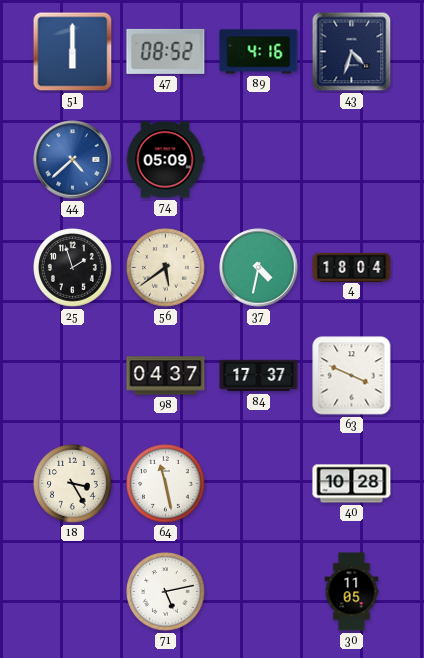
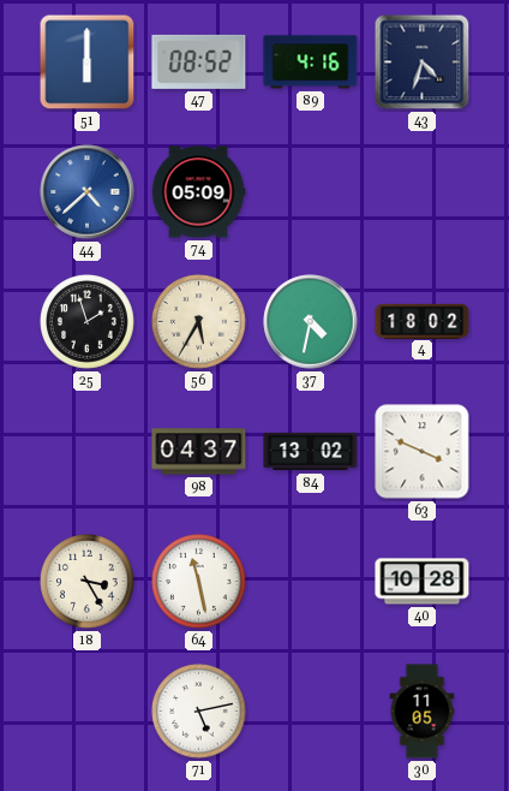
56: 5:39 -> 5:35 (199, 322)
4: 18:04 -> 18:02 (423, 321)
84: 17:37 -> 13:02 (311, 452)
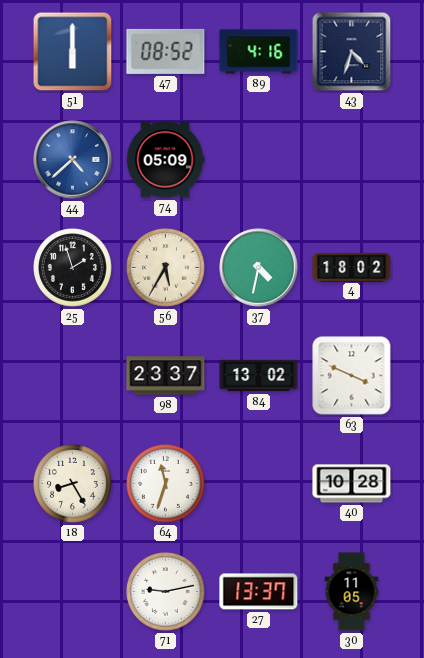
98: 04:37 -> 23:37 (166, 376)
18: 3:25 -> 8:25 (73, 484)
64: 11:28 -> 11:33 (166, 484)
71: 5:13 -> 9:13 (166, 592)
27: none -> 13:37 (259, 592)
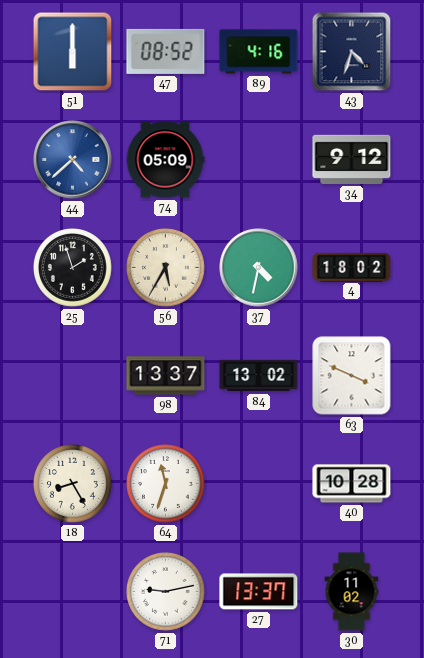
34: none -> 9:12 (352, 159)
98: 23:37 -> 13:37 (166, 376)
30: 11:05 -> 11:02 (352, 592)
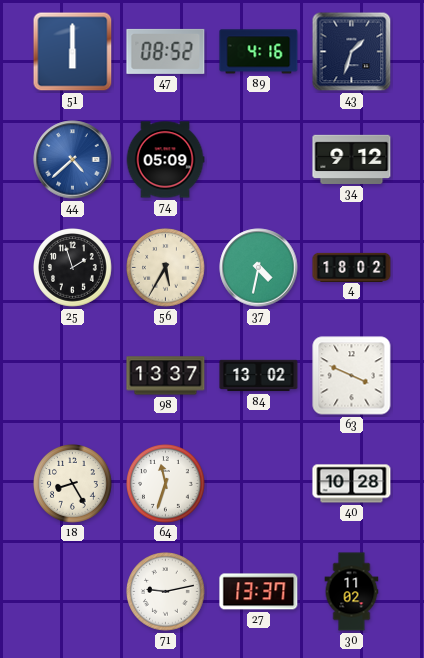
43: 4:33 -> 1:33 (352, 52)
